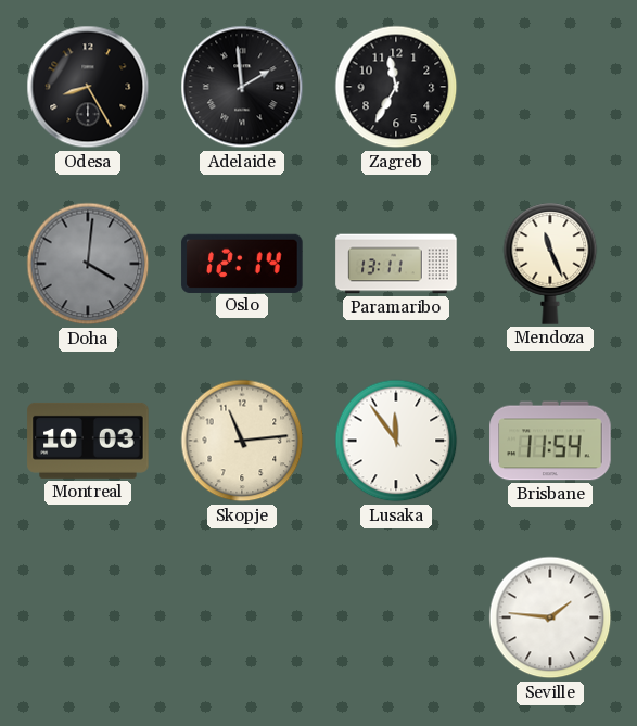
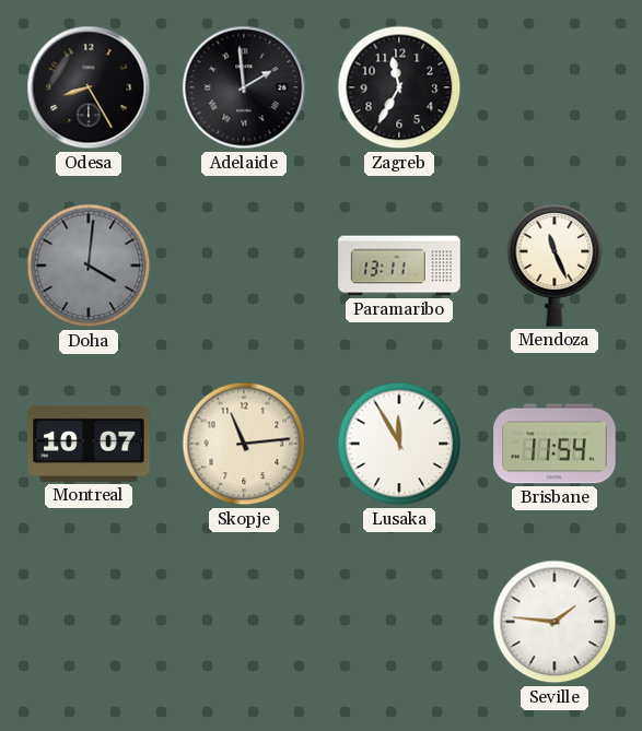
Oslo: 12:14 -> none (242, 263)
Montreal: 10:03 -> 10:07 (89, 444)
Lusaka: 11:54 -> 11:55 (399, 444)
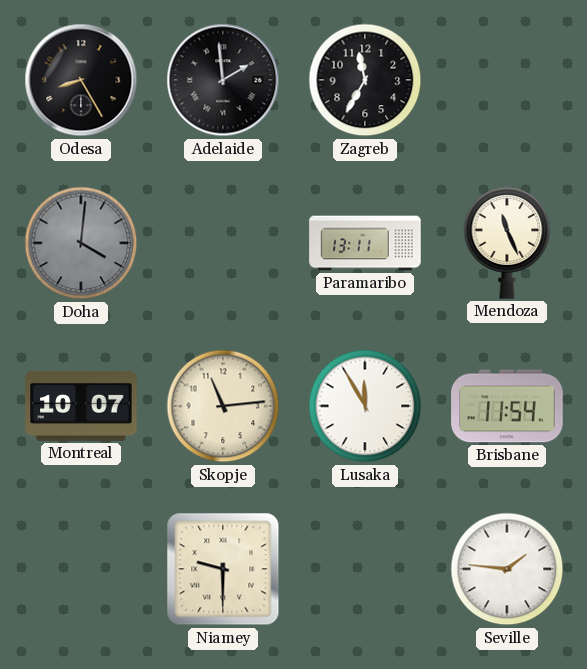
Niamey: none -> 9:30 (223, 569)
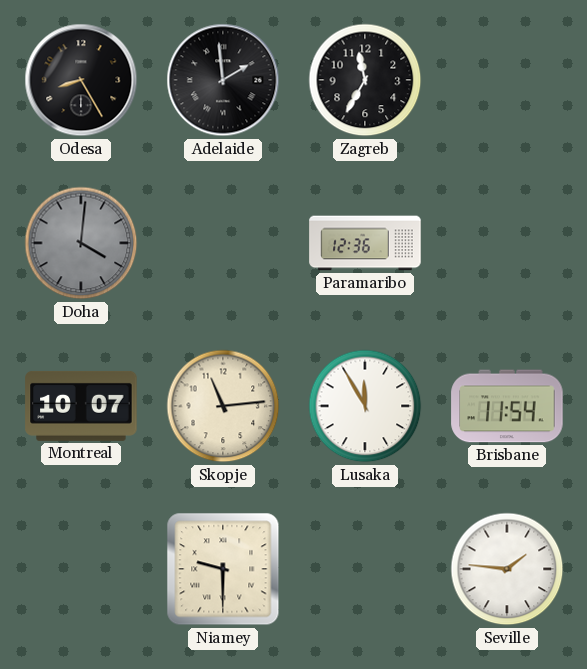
Paramaribo: 13:11 -> 12:36 (365, 243)
Mendoza: 11:26 -> none (507, 243)
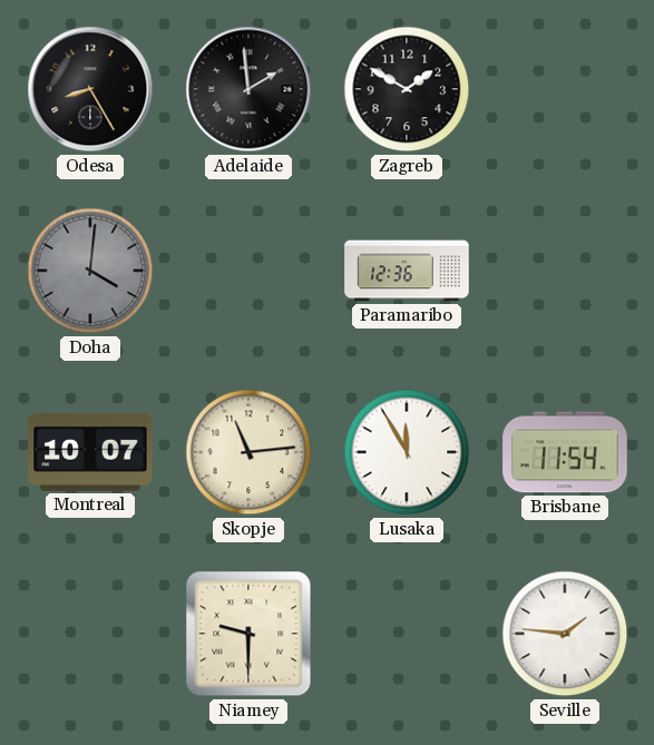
Zagreb: 11:35 -> 1:50 (407, 89)
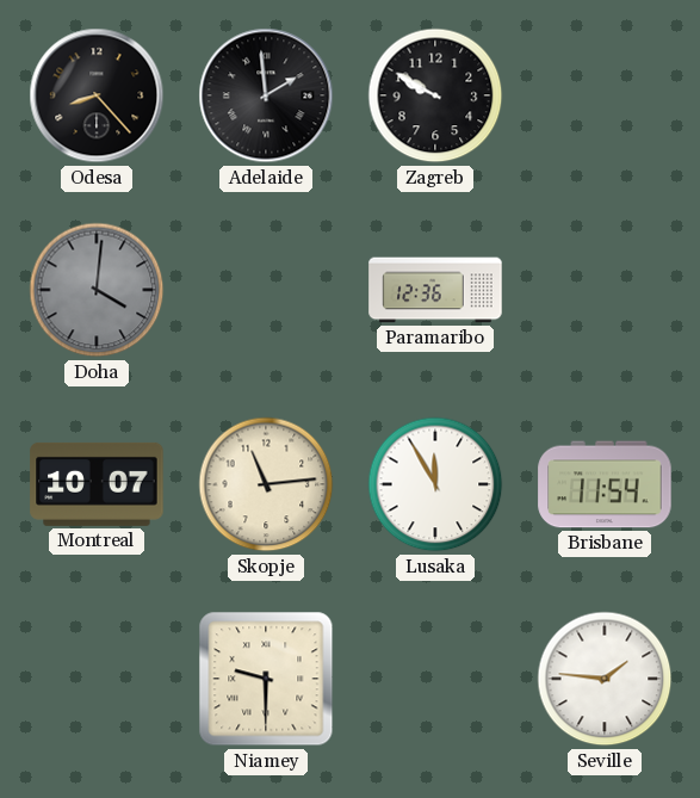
Odesa: 8:25 -> 8:23 (97, 95)
Zagreb: 1:50 -> 9:50 (435, 95)
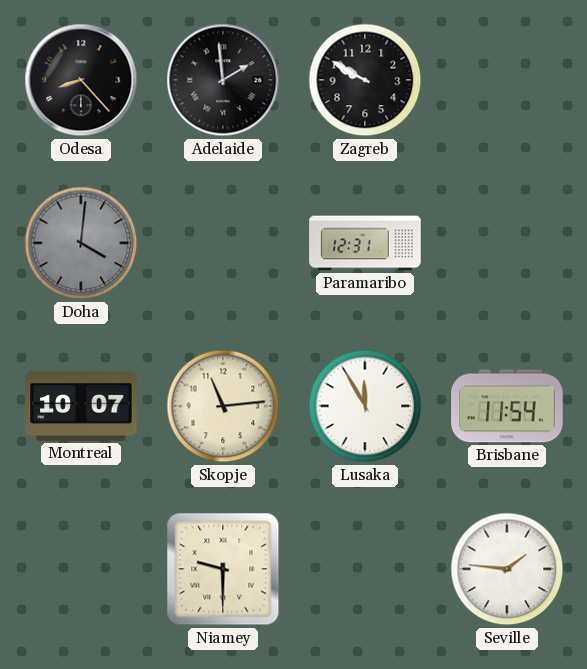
Paramaribo: 12:36 -> 12:31 (365, 243)
